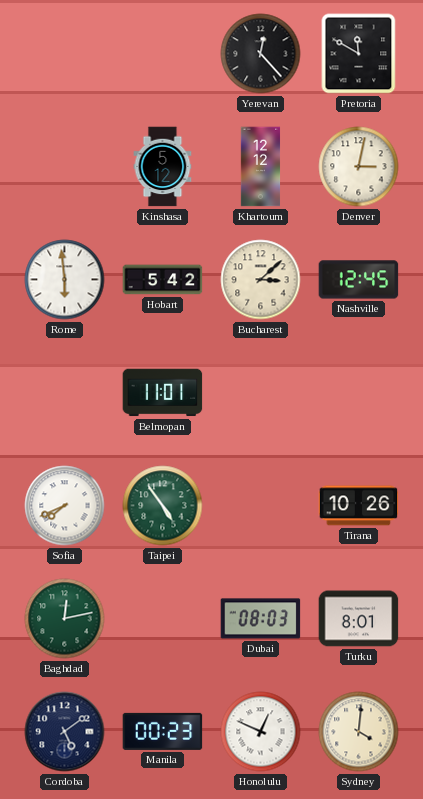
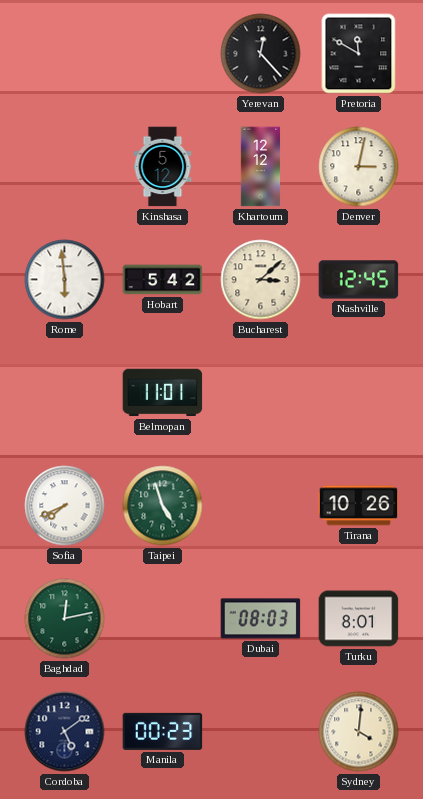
Taipei: 4:54 -> 4:57 (163, 506)
Honolulu: 12:49 -> none (261, 732)
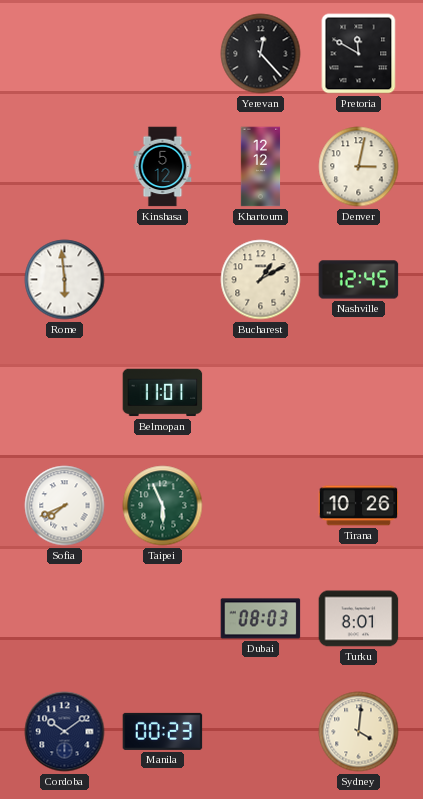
Hobart: 5:42 -> none (163, 280)
Bucharest: 3:08 -> 1:10 (261, 280)
Taipei: 4:57 -> 5:56 (163, 506)
Baghdad: 12:13 -> none (65, 619)
Cordoba: 5:09 -> 10:09 (65, 732)
